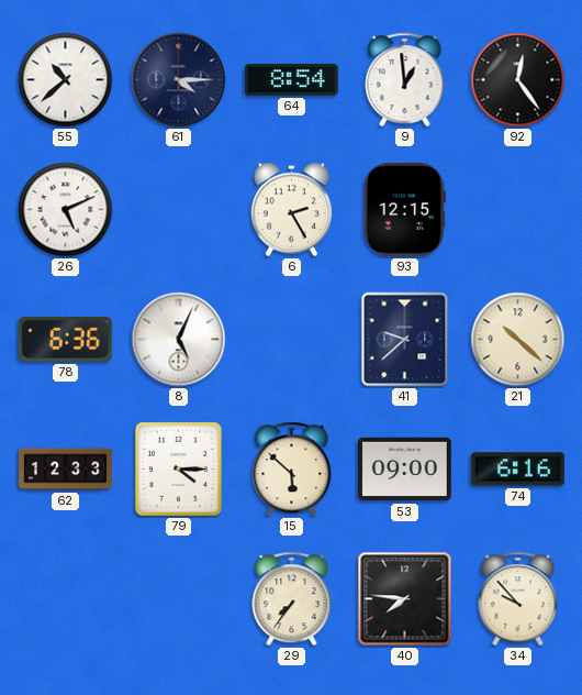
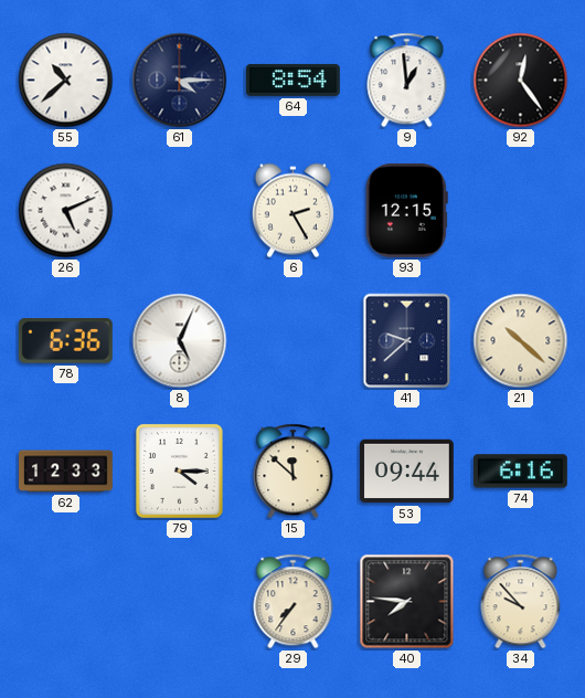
15: 5:52 -> 11:52 (294, 472)
53: 09:00 -> 09:44 (406, 472)
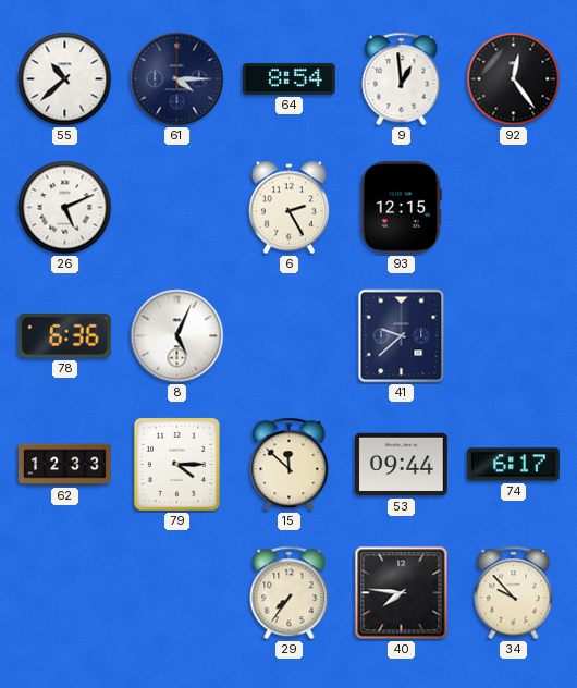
21: 10:22 -> none (521, 341)
74: 6:16 -> 6:17 (513, 465)
